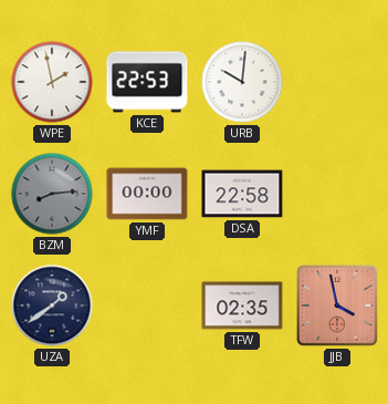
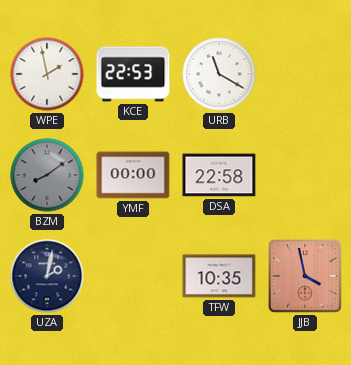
URB: 10:01 -> 11:20 (219, 74)
BZM: 8:14 -> 8:09 (47, 175)
UZA: 1:39 -> 2:02 (47, 276)
TFW: 02:35 -> 10:35 (219, 276)
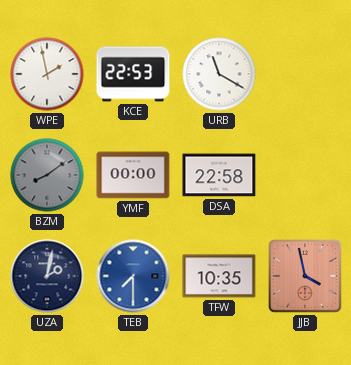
TEB: none -> 7:30 (133, 276)
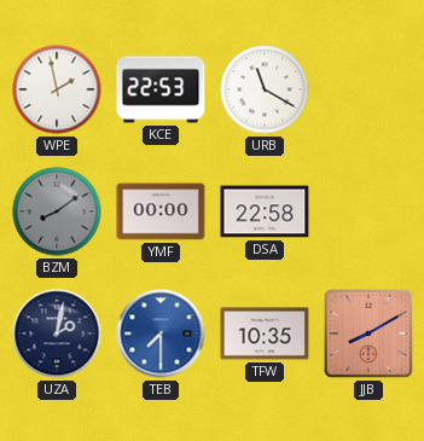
JJB: 3:58 -> 8:10 (370, 335)
